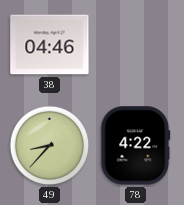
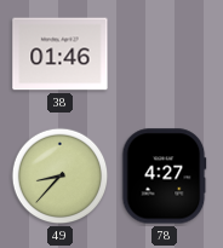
38: 04:46 -> 01:46 (61, 54)
78: 4:22 -> 4:27 (165, 177)
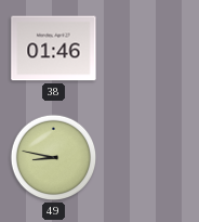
49: 8:37 -> 8:47 (54, 158)
78: 4:27 -> none (165, 177)
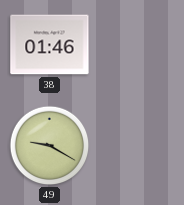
49: 8:47 -> 9:20 (50, 146)
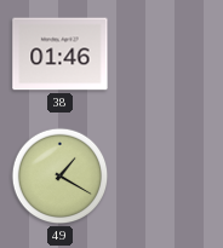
49: 9:20 -> 1:20 (61, 177)
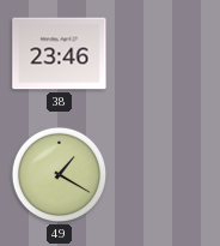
38: 01:46 -> 23:46 (60, 54)
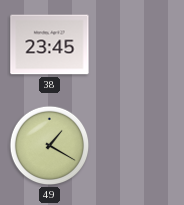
38: 23:46 -> 23:45 (50, 45)
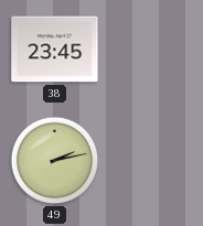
49: 1:20 -> 2:13 (55, 161)
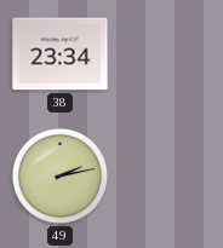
38: 23:45 -> 23:34 (61, 54)
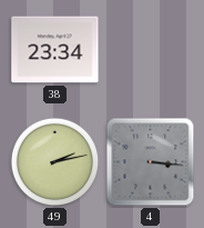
4: none -> 3:16 (151, 162)
